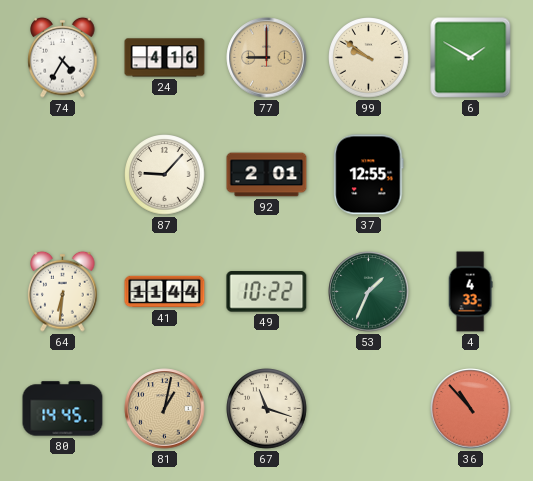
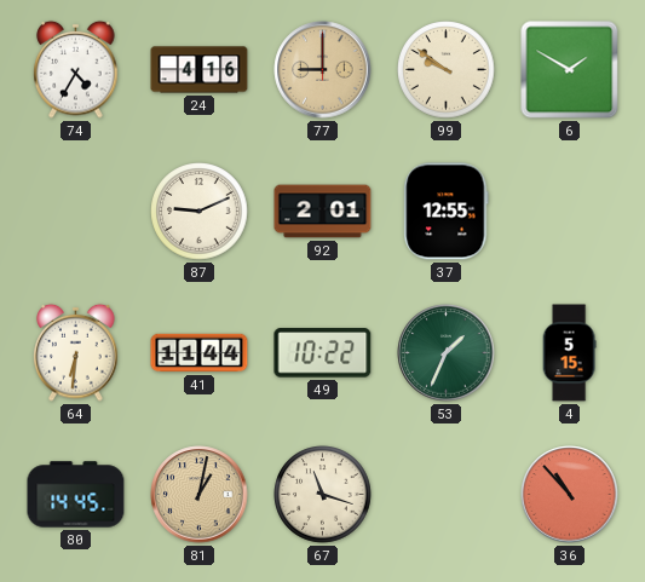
87: 9:07 -> 9:11 (200, 212)
4: 4:33 -> 5:15 (569, 353)
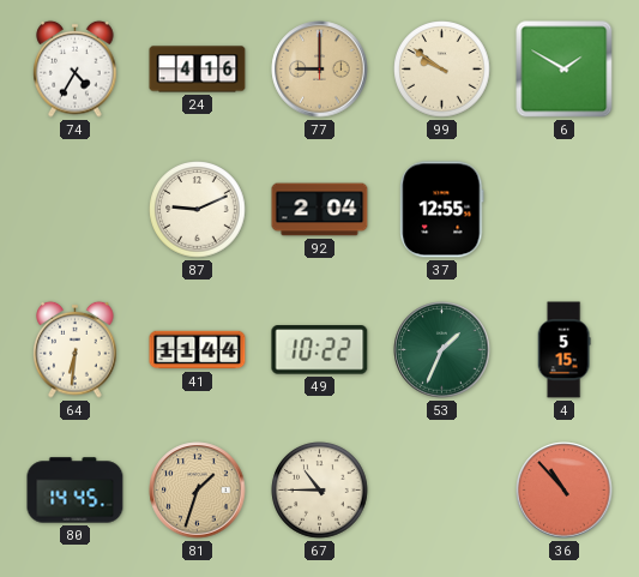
92: 2:01 -> 2:04 (320, 210)
81: 1:02 -> 1:33 (198, 491)
67: 11:18 -> 10:45 (320, 491)
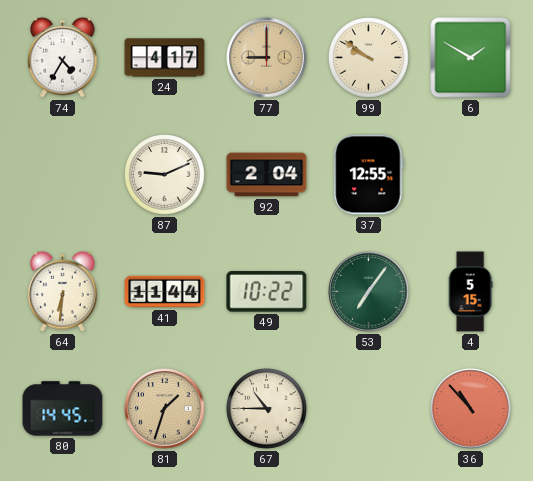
24: 4:16 -> 4:17 (165, 58)
53: 1:34 -> 7:06 (369, 292)
